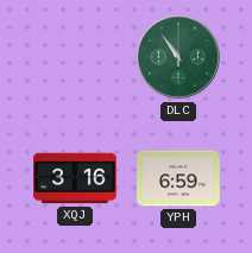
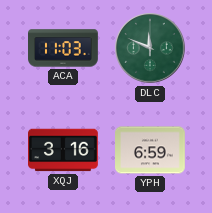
ACA: none -> 11:03 (64, 48)
DLC: 10:54 -> 11:49 (150, 48)
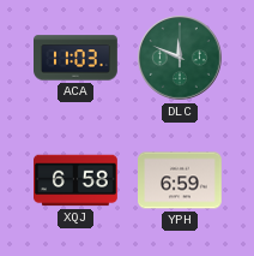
XQJ: 3:16 -> 6:58 (77, 180)
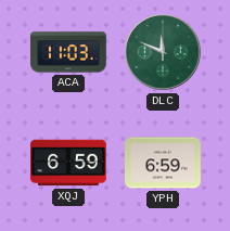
XQJ: 6:58 -> 6:59 (69, 163)
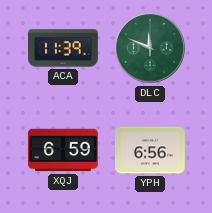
ACA: 11:03 -> 11:39 (64, 48)
YPH: 6:59 -> 6:56 (151, 150)
